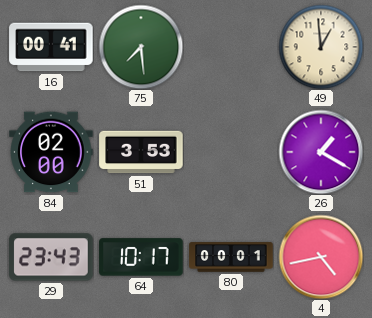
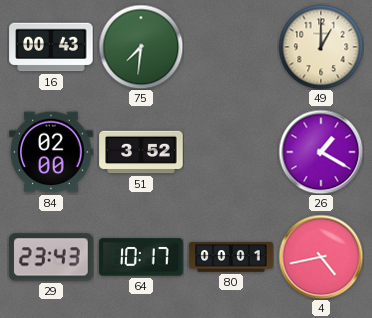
16: 00:41 -> 00:43 (51, 47)
75: 7:29 -> 7:31 (141, 47)
49: 12:59 -> 1:00 (321, 47)
51: 3:53 -> 3:52 (141, 152)
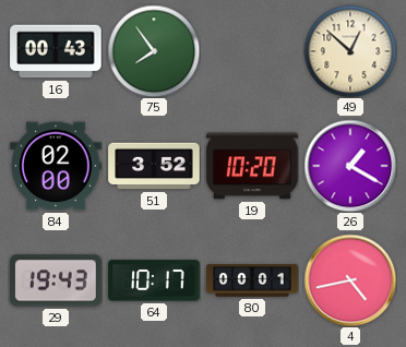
75: 7:31 -> 7:54 (154, 51)
49: 1:00 -> 12:52 (350, 51)
19: none -> 10:20 (252, 166)
29: 23:43 -> 19:43 (56, 280)
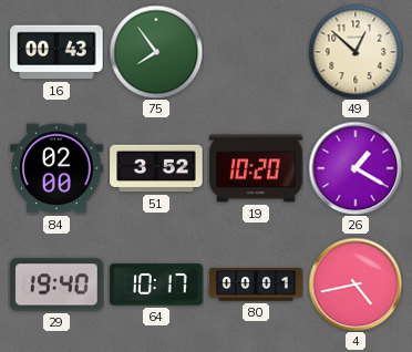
29: 19:43 -> 19:40 (56, 284)
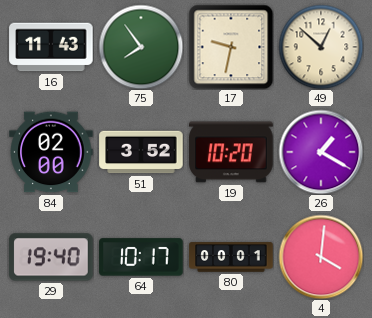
16: 00:43 -> 11:43 (51, 47)
17: none -> 9:32 (231, 47)
4: 4:43 -> 4:01 (321, 257)
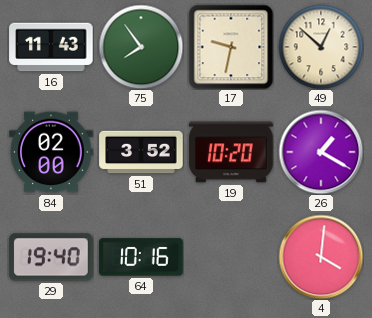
64: 10:17 -> 10:16 (141, 257)
80: 00:01 -> none (231, 257)
